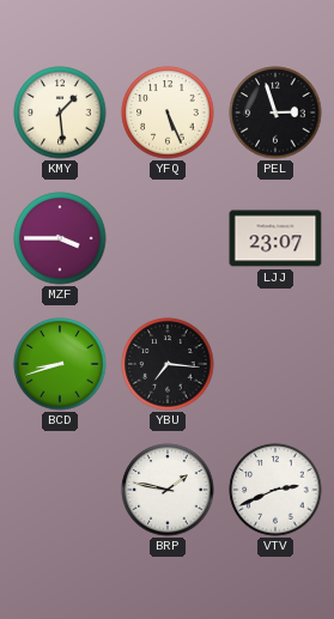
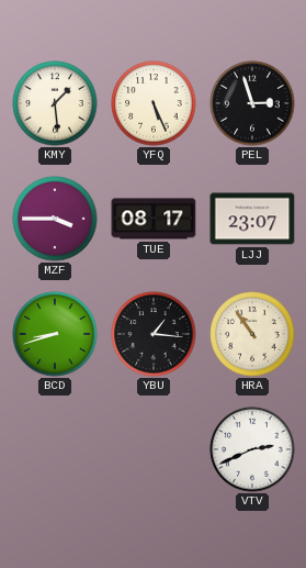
TUE: none -> 08:17 (154, 219)
YBU: 7:16 -> 1:16 (154, 334)
HRA: none -> 10:54 (252, 334)
BRP: 1:47 -> none (168, 490)
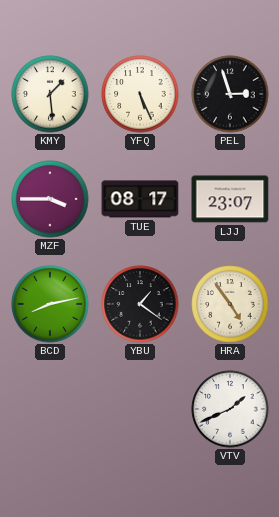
BCD: 8:42 -> 8:13 (50, 304)
YBU: 1:16 -> 1:21 (140, 304)
HRA: 10:54 -> 4:54 (230, 304)
VTV: 2:41 -> 1:41 (230, 409)
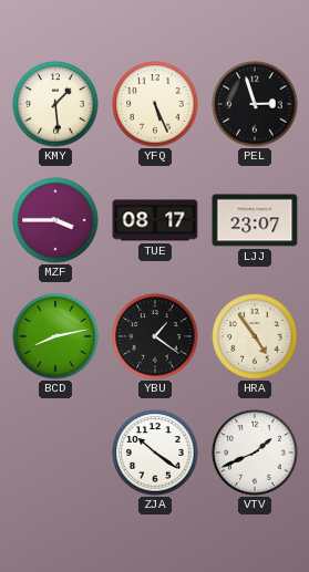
ZJA: none -> 10:21 (155, 453)
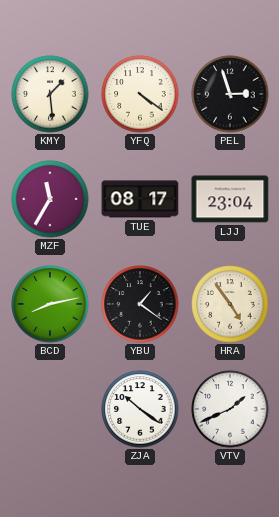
YFQ: 5:26 -> 4:21 (140, 94)
MZF: 3:45 -> 11:35 (50, 199)
LJJ: 23:07 -> 23:04 (230, 199)
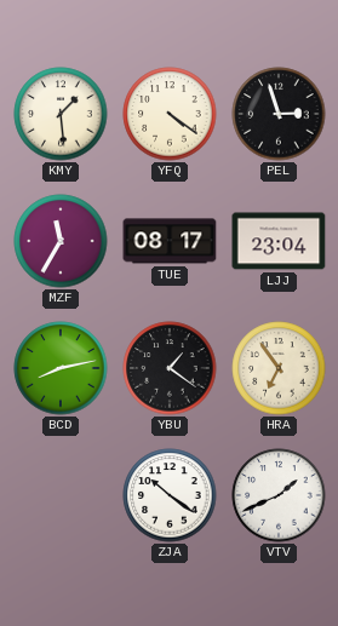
HRA: 4:54 -> 6:54 (279, 368)
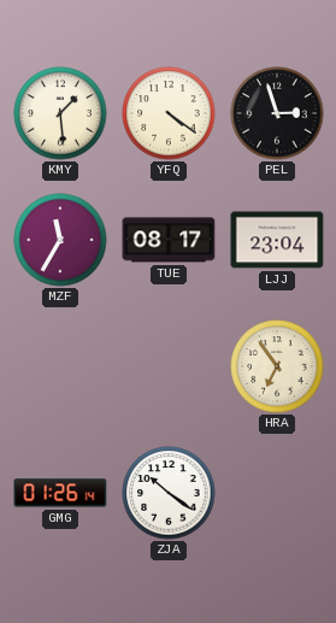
BCD: 8:13 -> none (61, 368)
YBU: 1:21 -> none (170, 368)
GMG: none -> 01:26 (60, 493)
VTV: 1:41 -> none (279, 495)
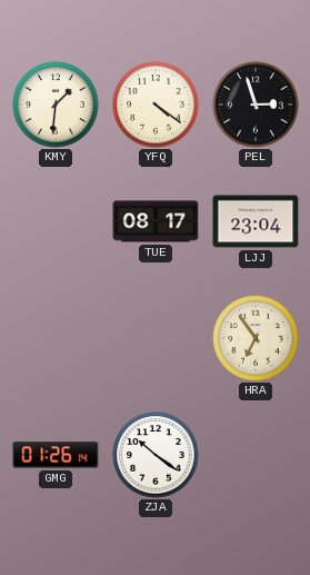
KMY: 1:29 -> 1:31 (56, 105)
MZF: 11:35 -> none (60, 240)
